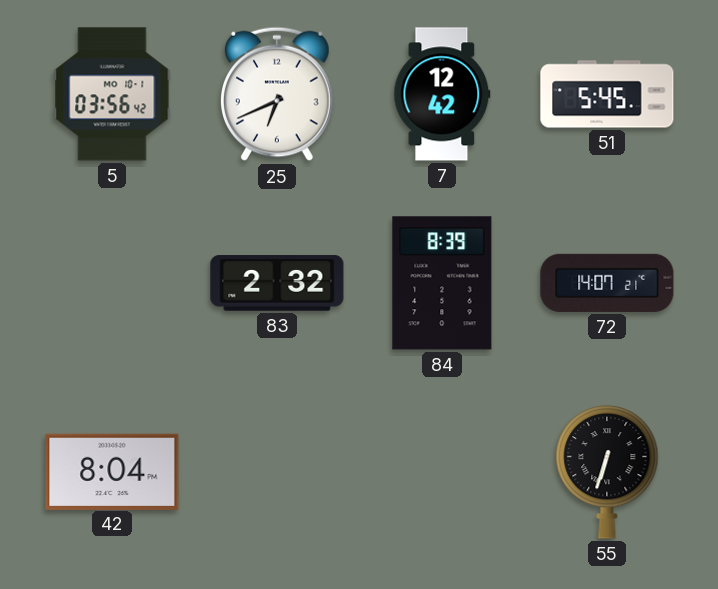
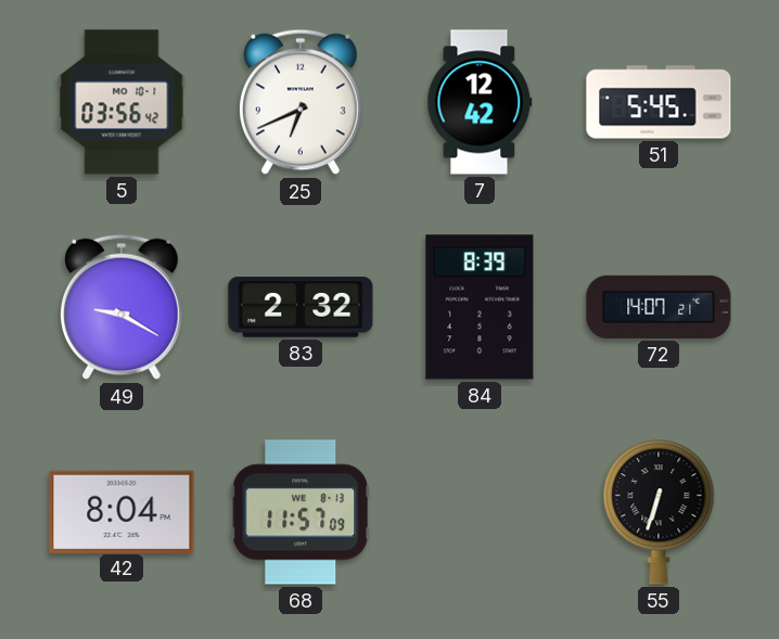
49: none -> 9:20 (123, 307)
68: none -> 11:57 (301, 512)
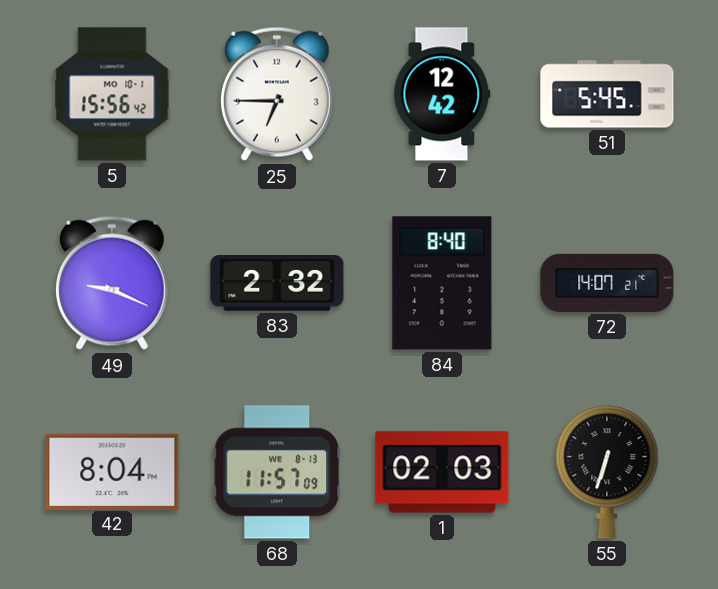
5: 03:56 -> 15:56 (112, 94)
25: 6:41 -> 6:45 (278, 94)
49: 9:20 -> 9:19 (113, 283)
84: 8:39 -> 8:40 (442, 283)
1: none -> 02:03 (442, 472)
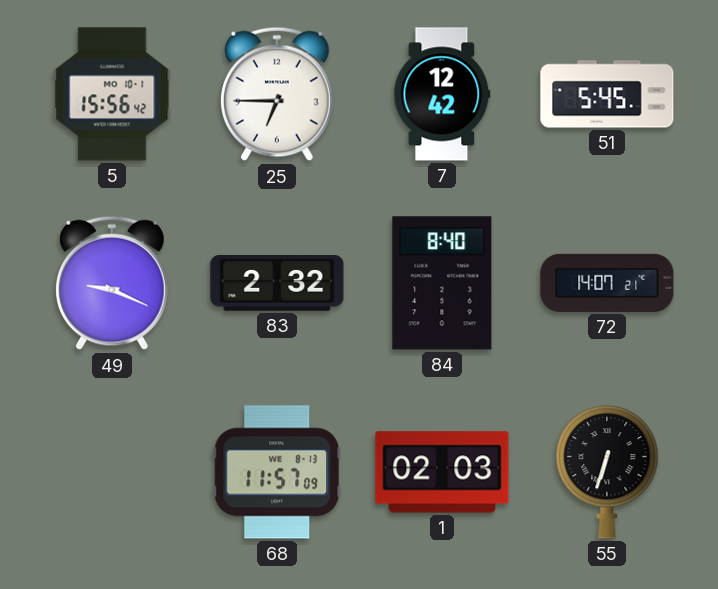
42: 8:04 -> none (112, 471)
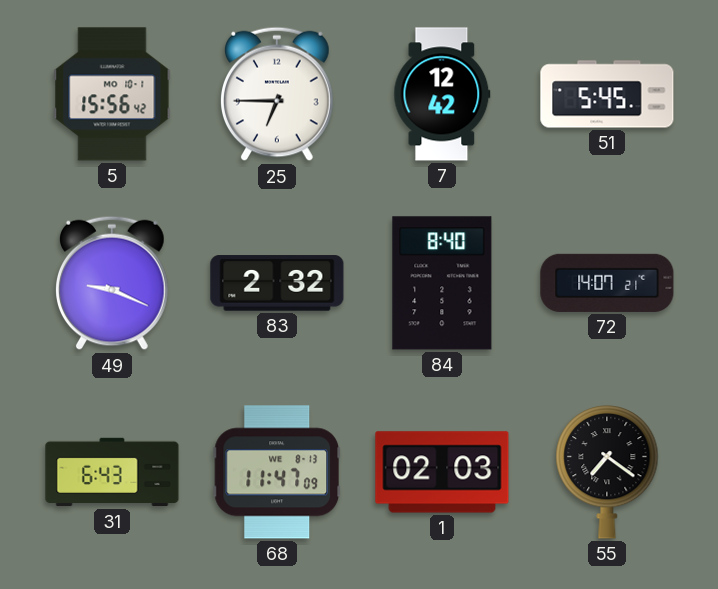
31: none -> 6:43 (112, 472)
68: 11:57 -> 11:47 (277, 472)
55: 6:33 -> 7:21 (607, 472)
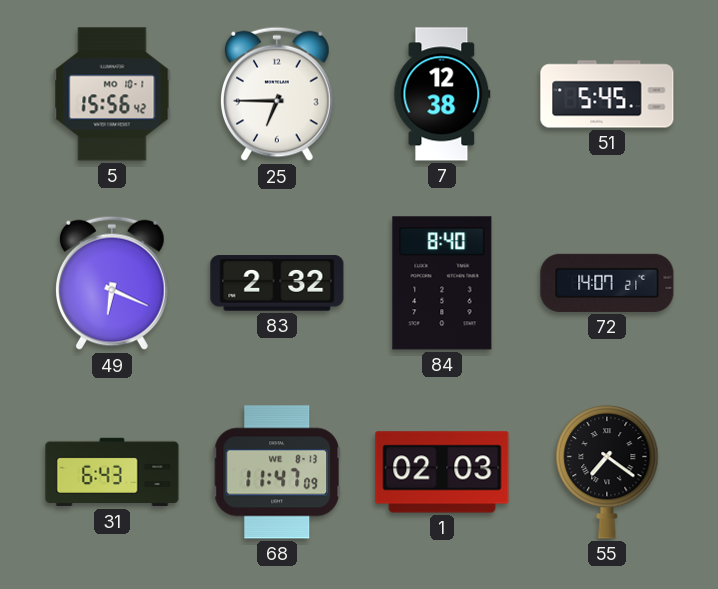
7: 12:42 -> 12:38 (442, 94)
49: 9:19 -> 6:19 (113, 283)
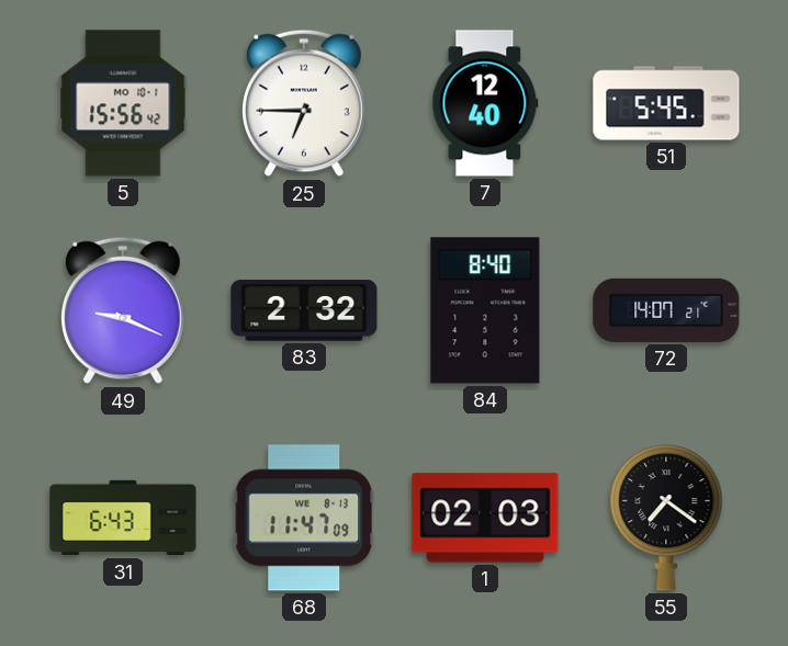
7: 12:38 -> 12:40 (485, 103)
49: 6:19 -> 9:19 (124, 310)
